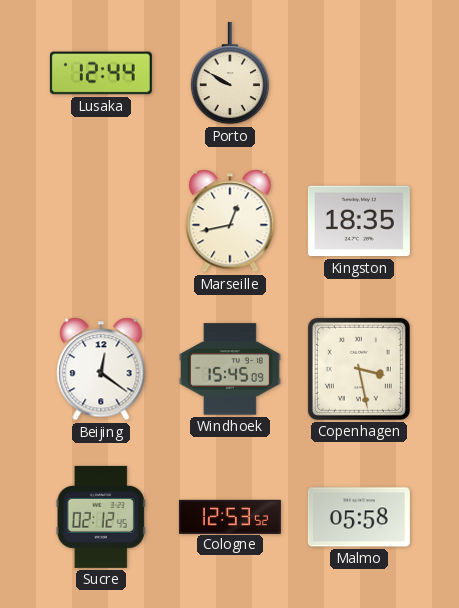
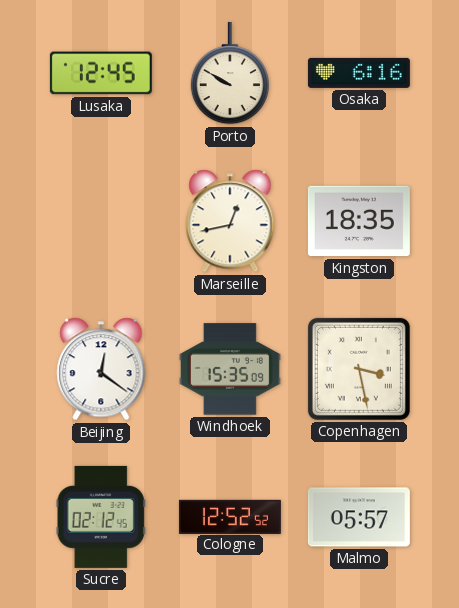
Lusaka: 12:44 -> 12:45 (101, 73)
Osaka: none -> 6:16 (359, 73)
Windhoek: 15:45 -> 15:35 (230, 369)
Cologne: 12:53 -> 12:52 (230, 516)
Malmo: 05:58 -> 05:57 (359, 517)
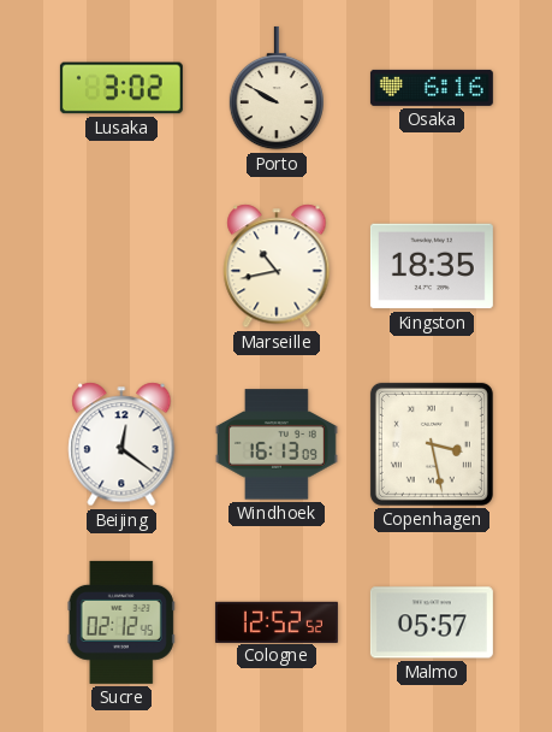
Lusaka: 12:45 -> 3:02 (121, 88)
Marseille: 12:43 -> 10:43 (277, 266)
Windhoek: 15:35 -> 16:13 (277, 444)
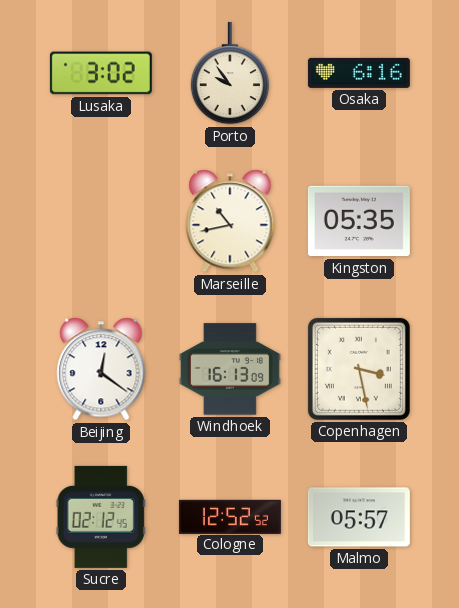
Porto: 9:50 -> 9:54 (229, 73)
Kingston: 18:35 -> 05:35 (359, 221)
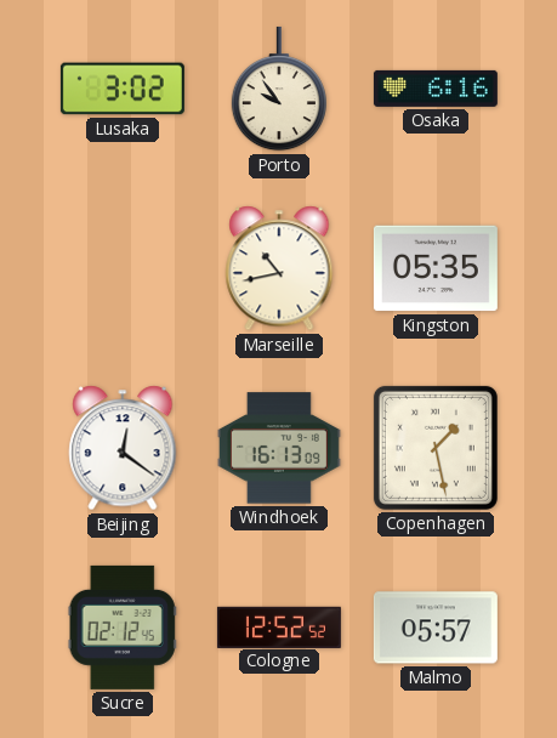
Copenhagen: 3:28 -> 1:28 (436, 448)
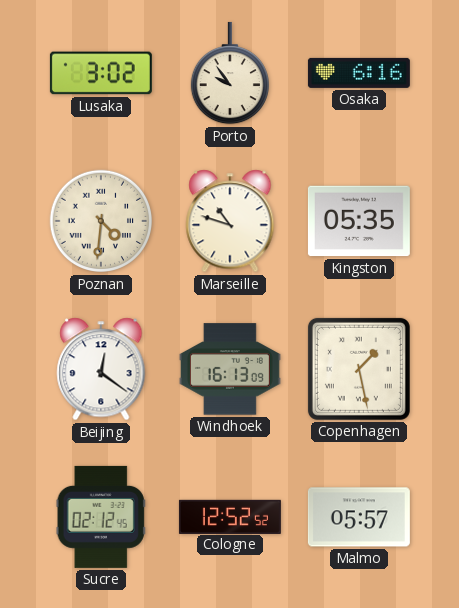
Poznan: none -> 4:31 (101, 221)
Marseille: 10:43 -> 10:48 (230, 221)
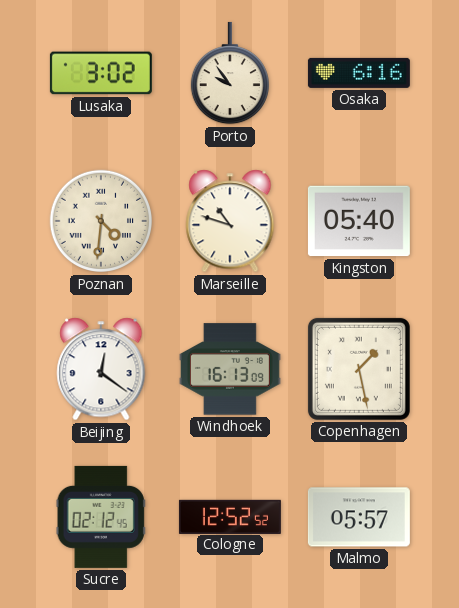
Kingston: 05:35 -> 05:40 (359, 221)
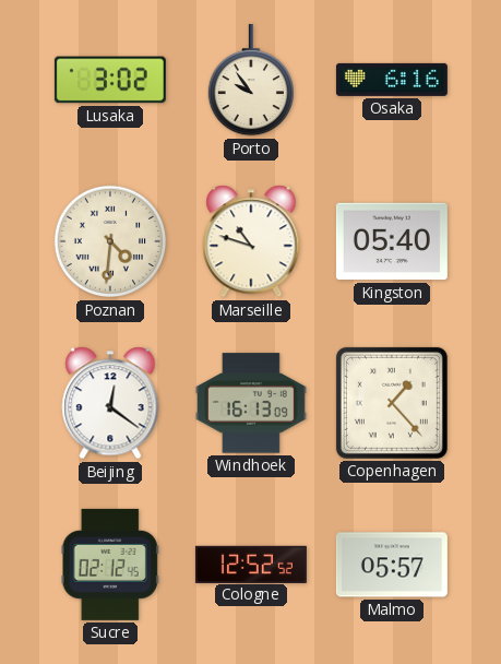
Copenhagen: 1:28 -> 1:23 (392, 403)
